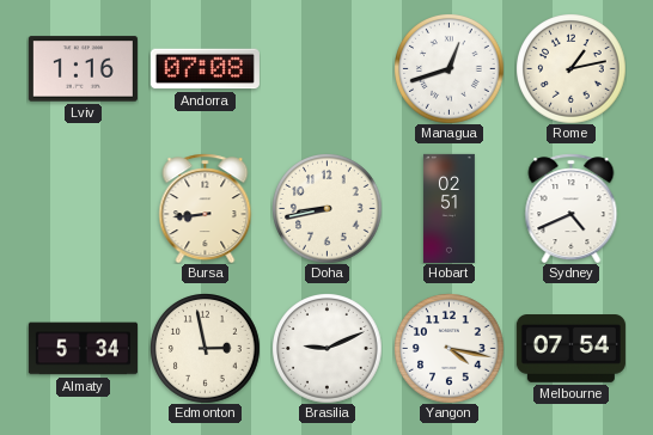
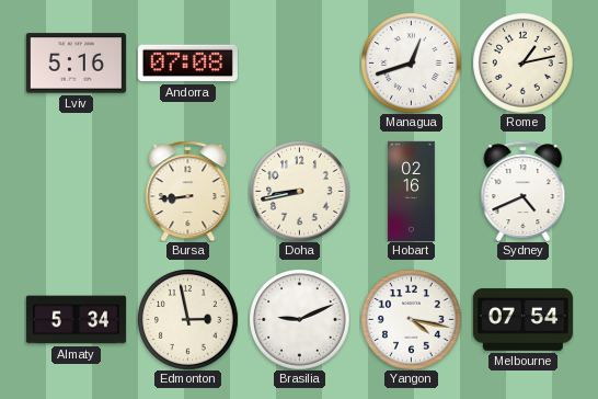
Lviv: 1:16 -> 5:16 (76, 64)
Hobart: 02:51 -> 02:16 (411, 191)
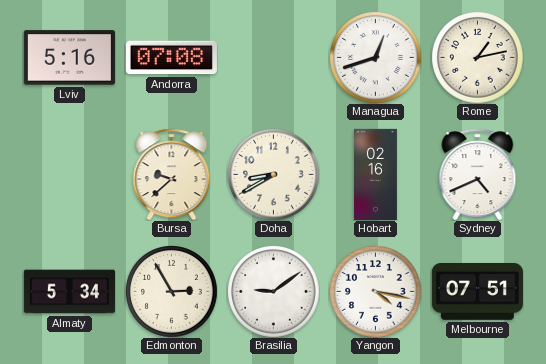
Bursa: 8:44 -> 9:38 (172, 174)
Doha: 8:43 -> 8:40 (274, 175)
Edmonton: 2:58 -> 2:55 (172, 292)
Brasilia: 9:11 -> 9:09 (274, 292)
Melbourne: 07:54 -> 07:51 (477, 292)
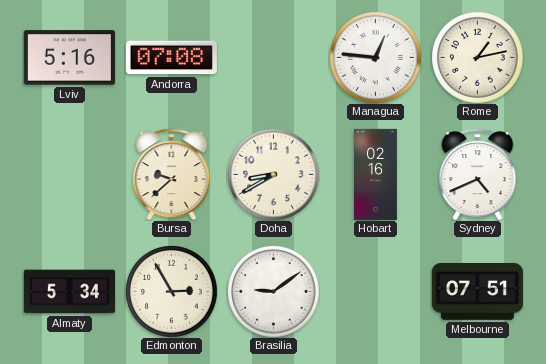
Managua: 12:42 -> 12:46 (376, 58)
Yangon: 4:17 -> none (376, 292)
